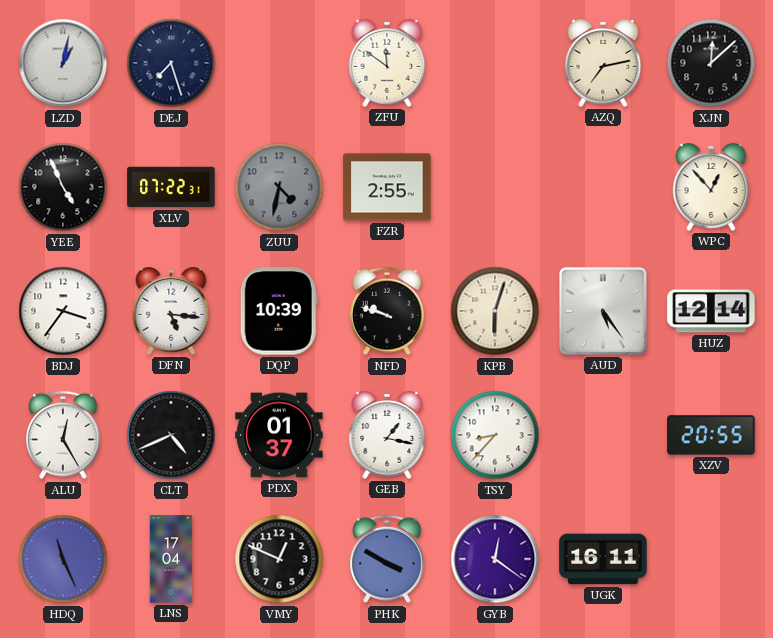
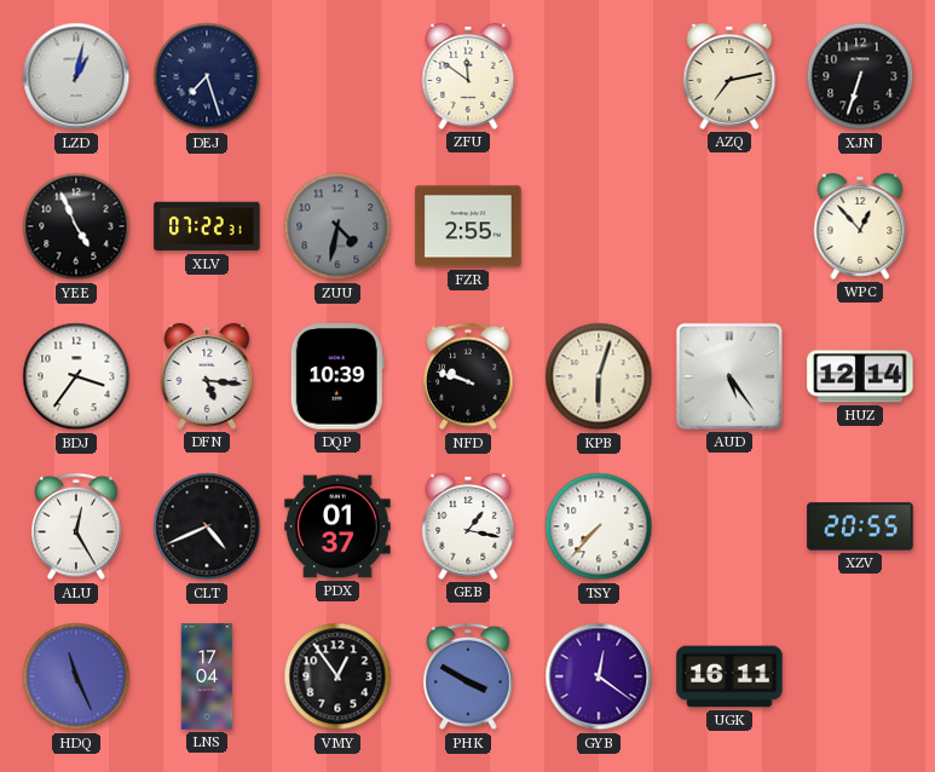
XJN: 12:08 -> 6:33 (860, 76)
TSY: 8:37 -> 7:37 (599, 526)
VMY: 12:49 -> 12:54 (337, 676)
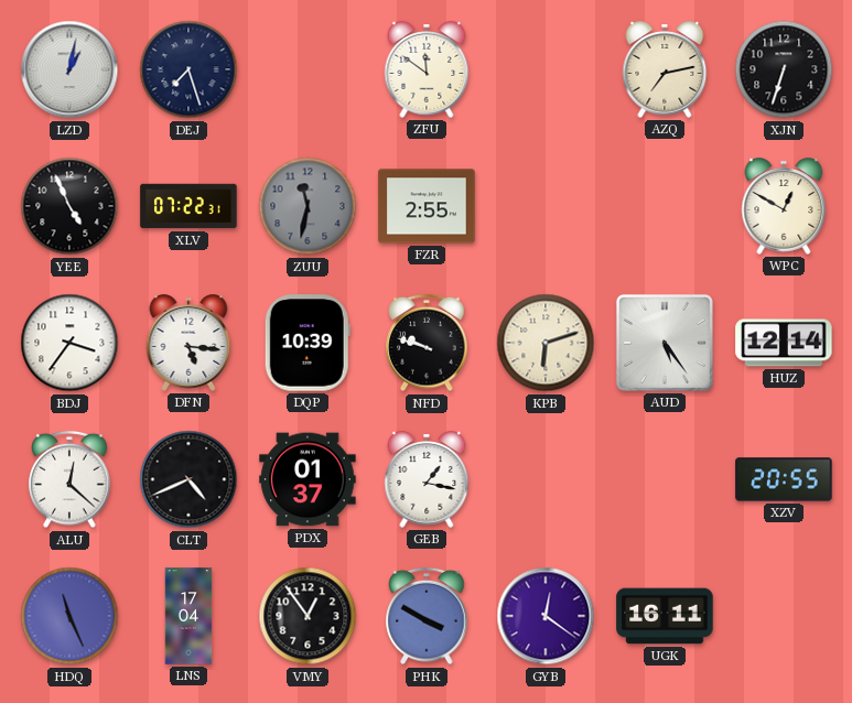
ZUU: 4:32 -> 11:32 (308, 206)
WPC: 12:53 -> 12:50 (784, 206)
KPB: 6:03 -> 6:12 (546, 343)
ALU: 12:25 -> 12:22 (69, 479)
TSY: 7:37 -> none (599, 526)
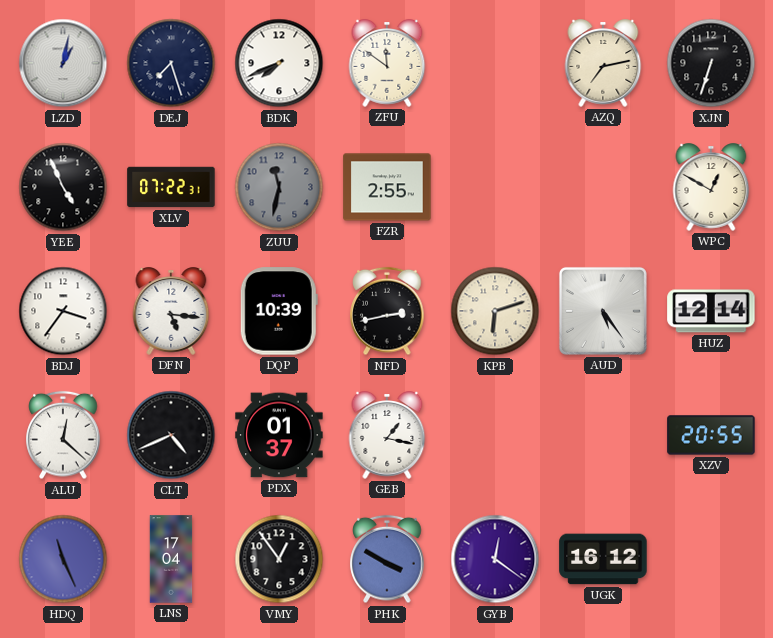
BDK: none -> 7:41 (279, 63)
NFD: 9:48 -> 2:43 (387, 311)
UGK: 16:11 -> 16:12 (603, 559)
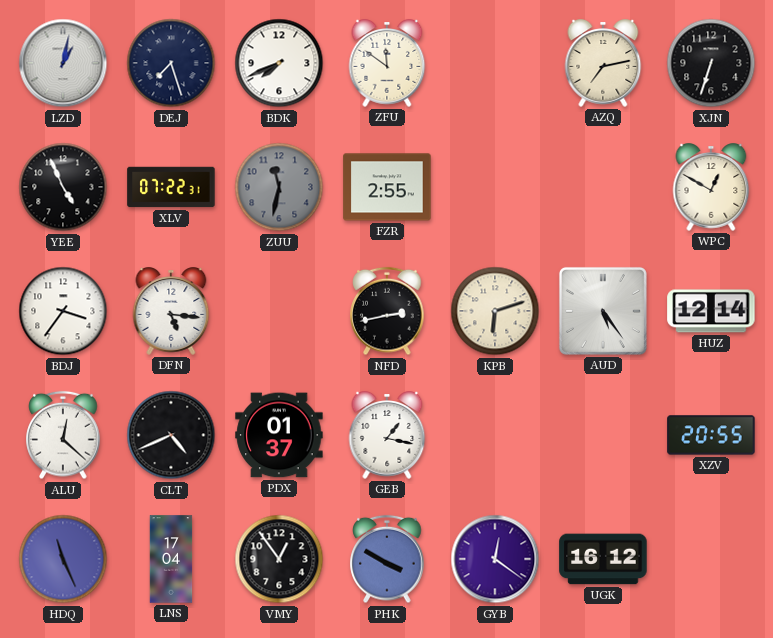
DQP: 10:39 -> none (279, 311)
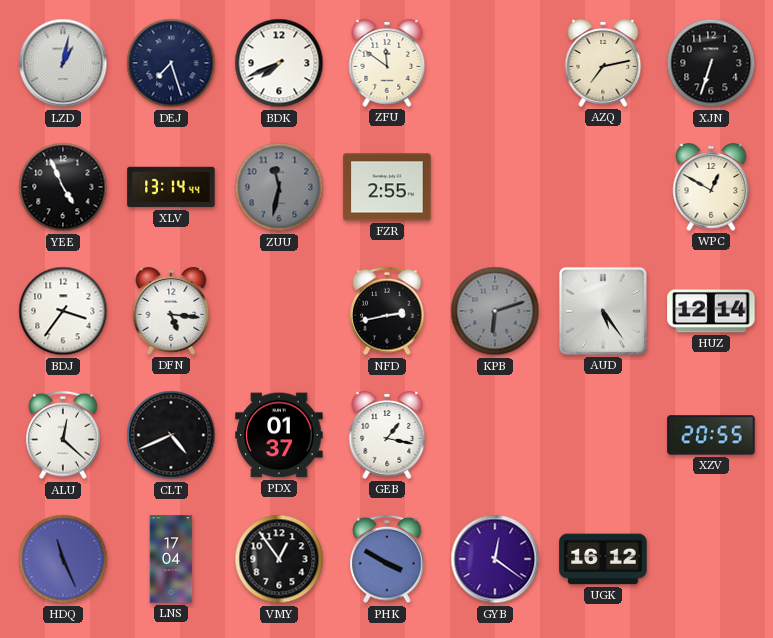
XLV: 07:22 -> 13:14 (171, 187)
KPB dial: cream -> grey (495, 311)
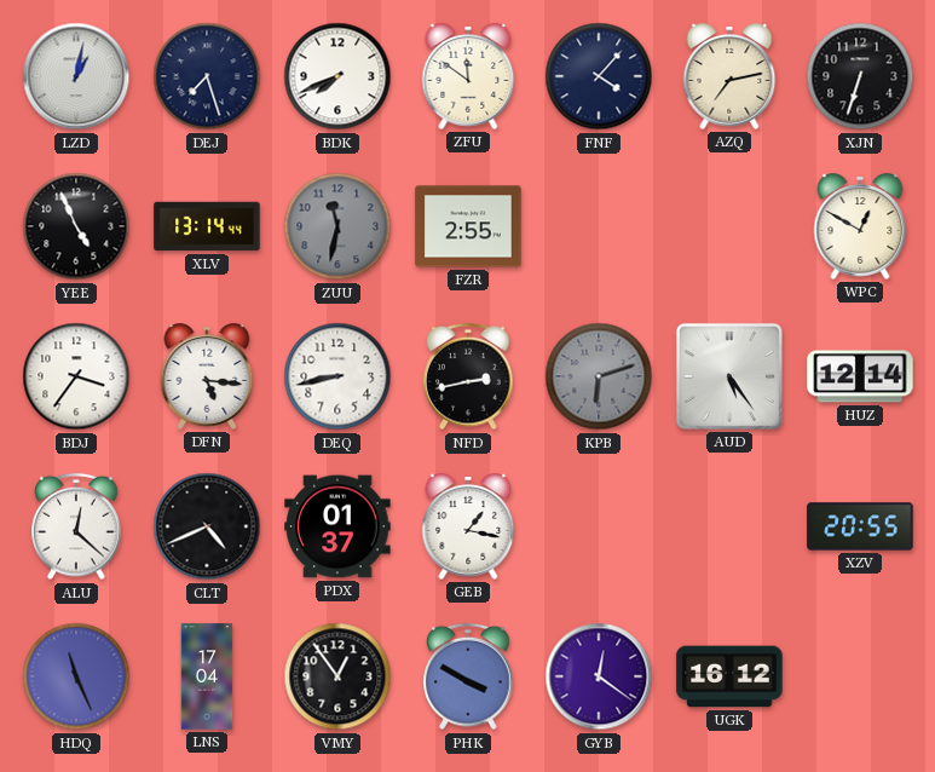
FNF: none -> 4:07 (599, 76)
DEQ: none -> 8:43 (337, 376)
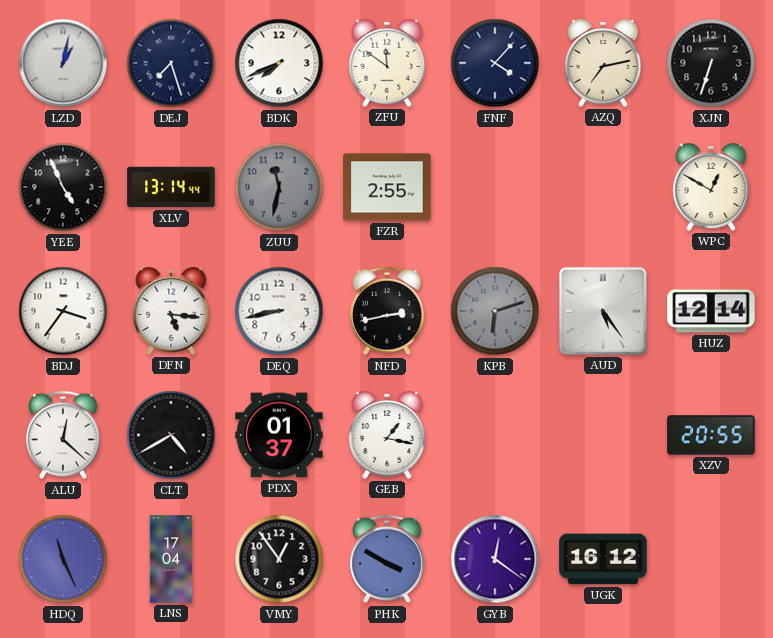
CLT: 4:41 -> 4:40 (171, 435)
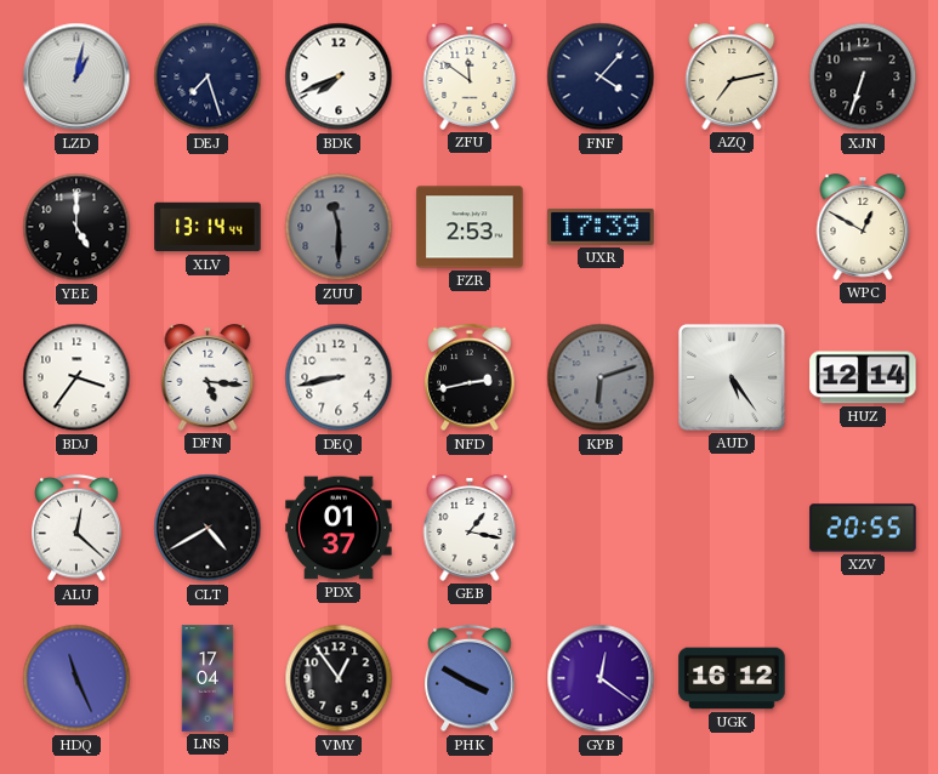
YEE: 4:56 -> 5:00 (76, 227)
ZUU: 11:32 -> 11:30 (339, 227)
FZR: 2:55 -> 2:53 (470, 227)
UXR: none -> 17:39 (601, 227)
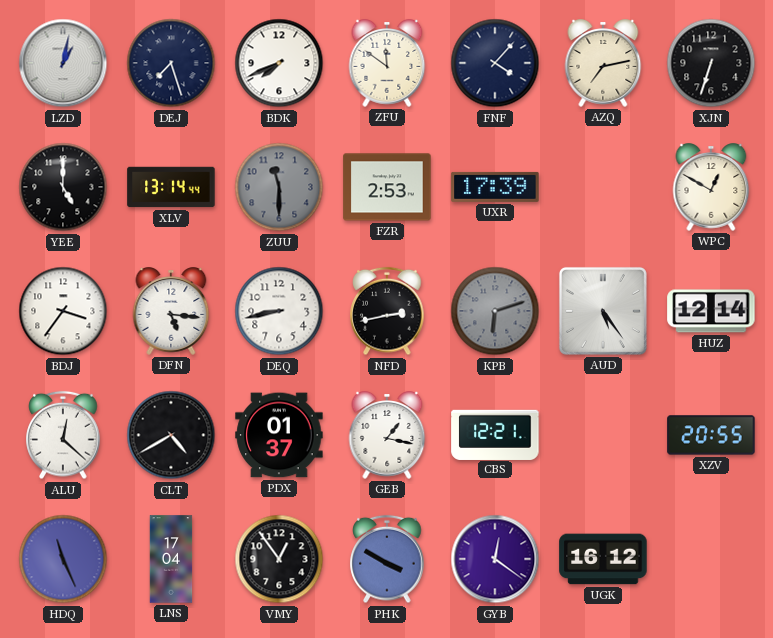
CBS: none -> 12:21 (495, 434)
